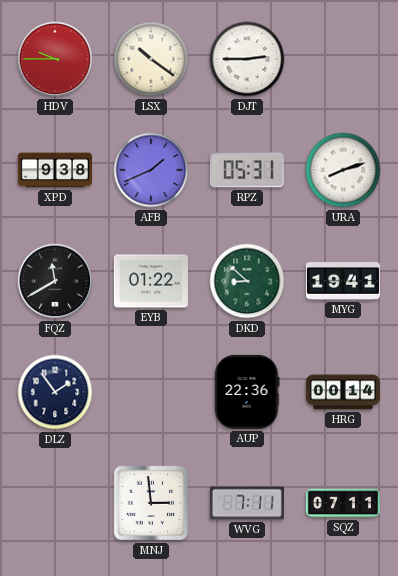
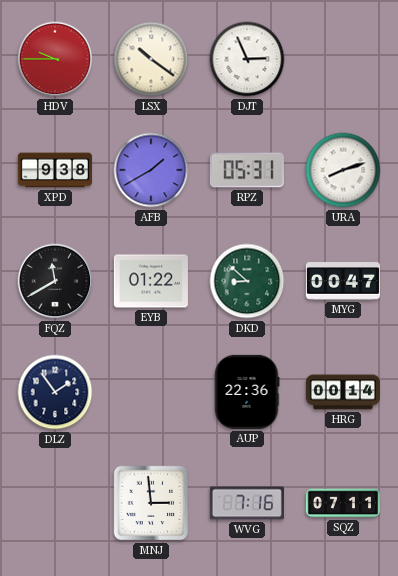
DJT: 2:45 -> 2:56 (247, 59)
AFB: 1:41 -> 1:40 (151, 170)
MYG: 19:41 -> 00:47 (343, 281)
WVG: 7:11 -> 7:16 (247, 503)
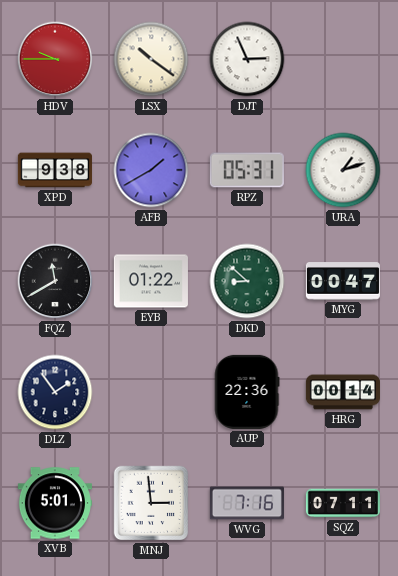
URA: 8:12 -> 1:12 (343, 170)
XVB: none -> 5:01 (55, 503)
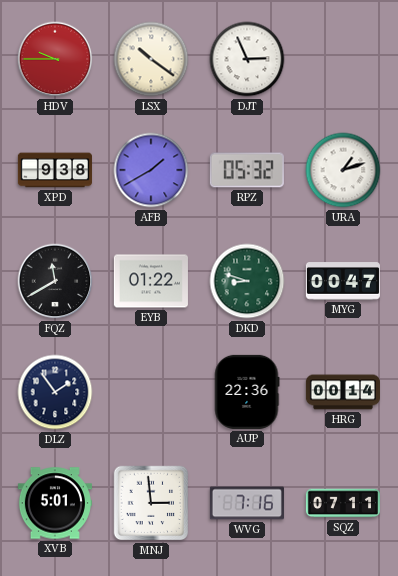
RPZ: 05:31 -> 05:32 (247, 170)
DKD: 8:52 -> 8:48 (247, 281)
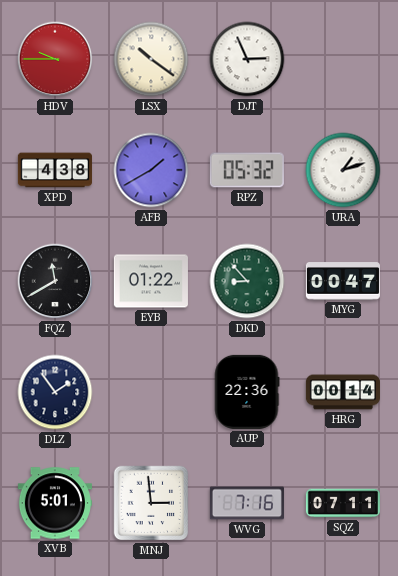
XPD: 9:38 -> 4:38 (55, 170)
DKD: 8:48 -> 8:53 (247, 281)
